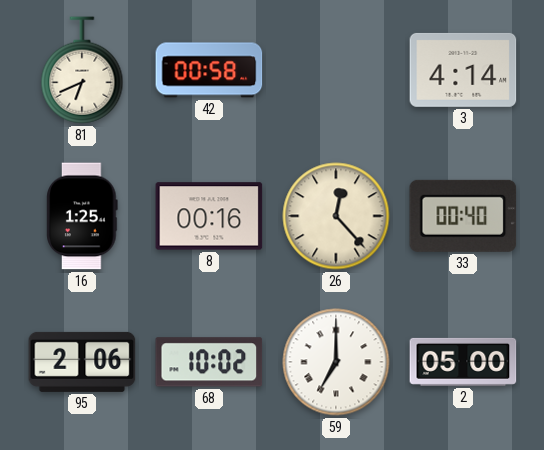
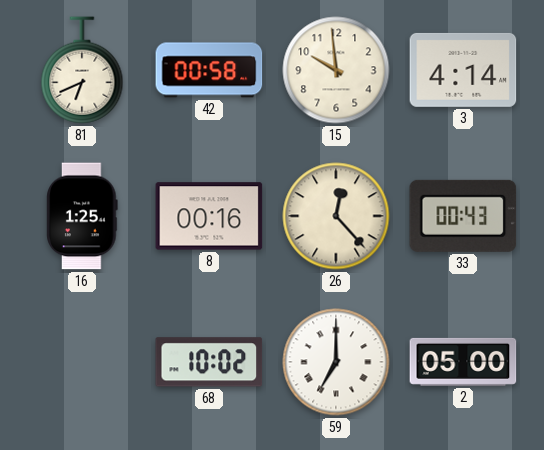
15: none -> 9:59 (336, 70)
33: 00:40 -> 00:43 (463, 216)
95: 2:06 -> none (82, 362)
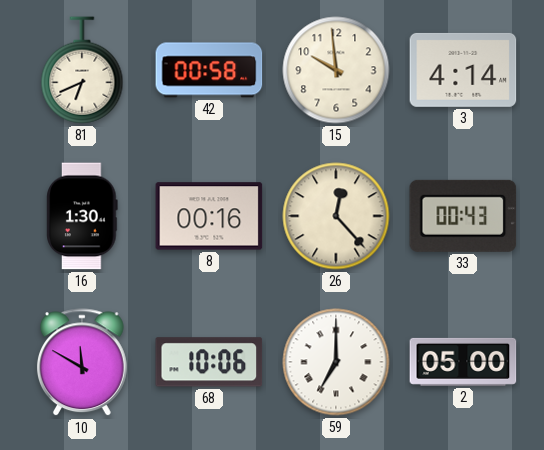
16: 1:25 -> 1:30 (82, 216)
10: none -> 11:50 (82, 363)
68: 10:02 -> 10:06 (209, 362)
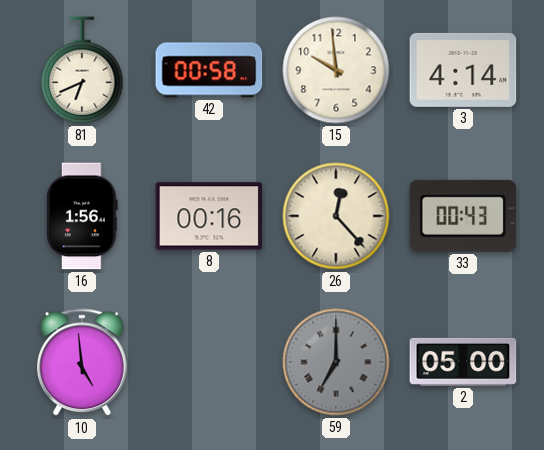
16: 1:30 -> 1:56 (82, 216)
10: 11:50 -> 4:59 (82, 363)
68: 10:06 -> none (209, 362)
59 dial: white -> grey (336, 362)
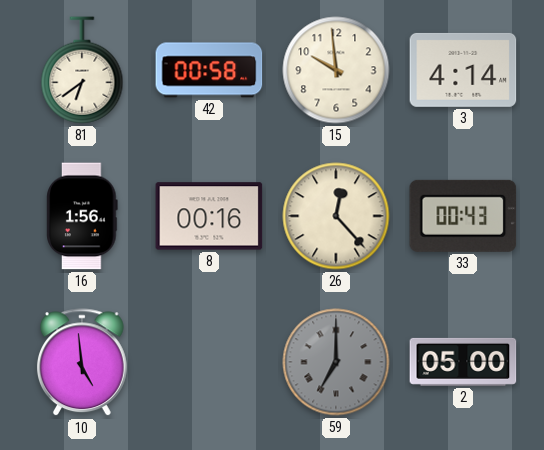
81: 6:41 -> 6:39 (82, 70)
